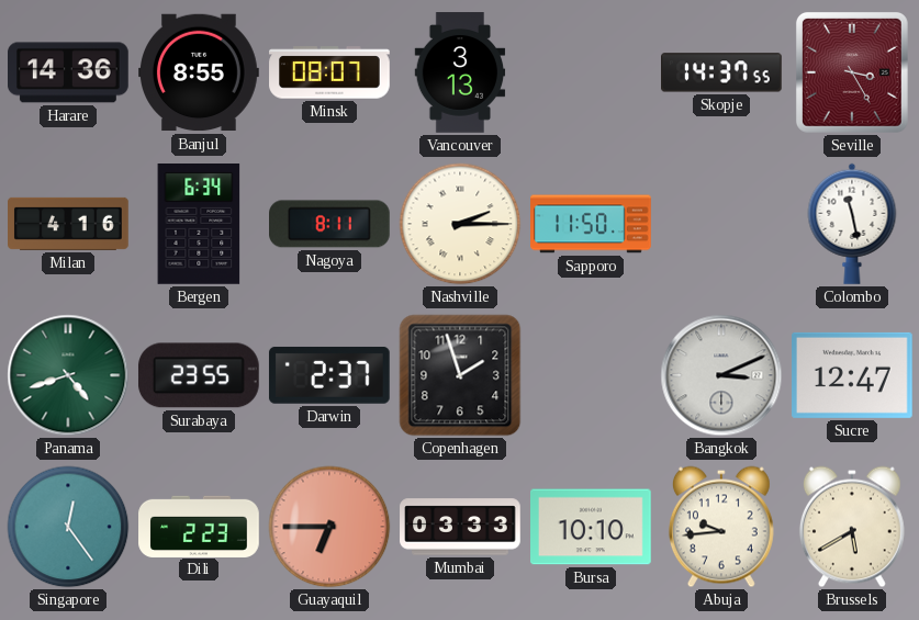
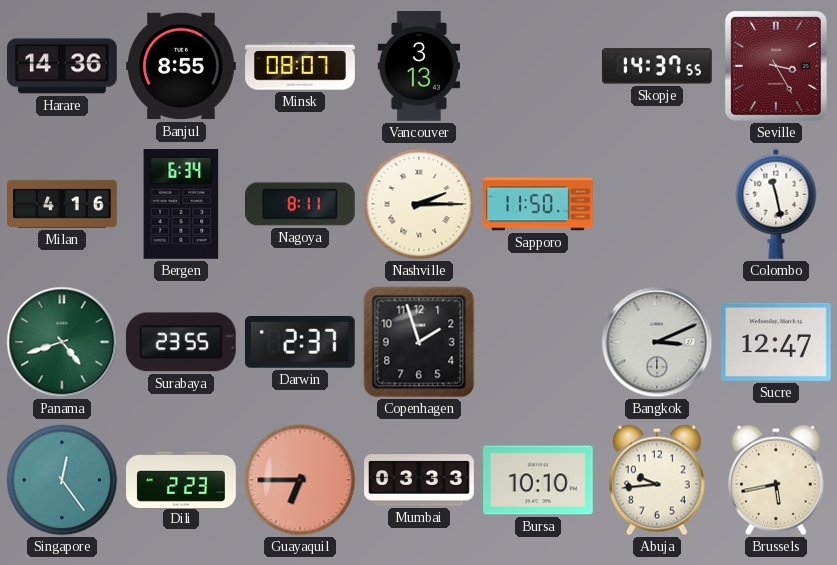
Brussels: 5:40 -> 5:43 (776, 480)
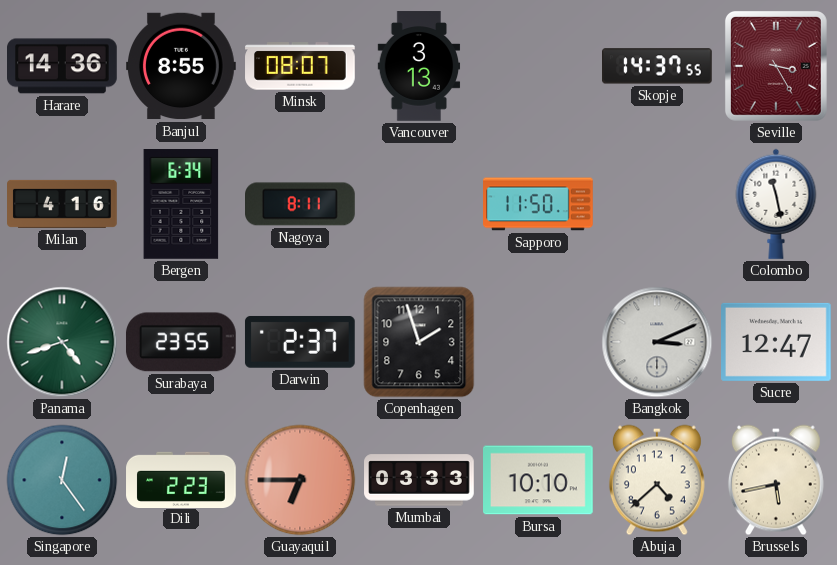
Nashville: 2:15 -> none (419, 204)
Abuja: 9:44 -> 4:38 (657, 480)
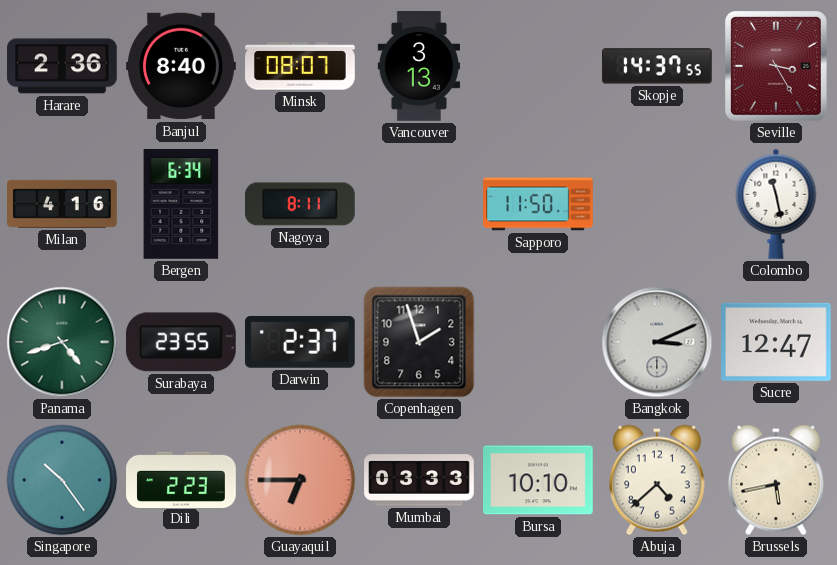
Harare: 14:36 -> 2:36 (63, 66)
Banjul: 8:55 -> 8:40 (182, 66)
Singapore: 12:24 -> 10:24 (62, 480)
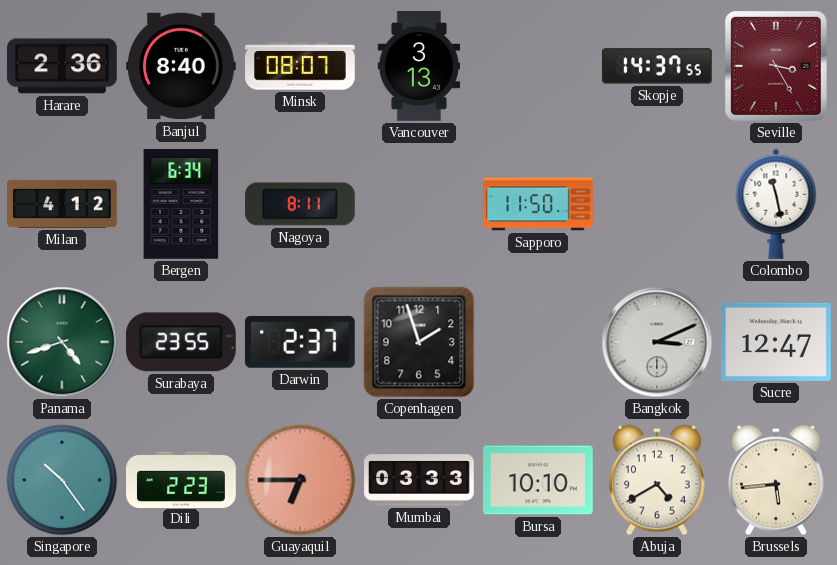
Milan: 4:16 -> 4:12 (62, 204)
Abuja: 4:38 -> 4:40 (657, 480)
Brussels: 5:43 -> 5:44 (776, 480)
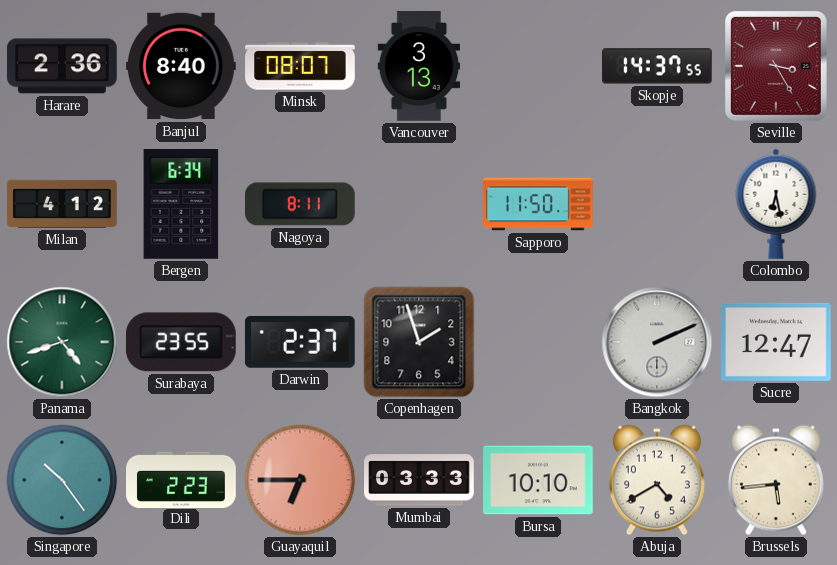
Colombo: 11:28 -> 6:28 (776, 204)
Bangkok: 3:11 -> 2:11 (657, 342)
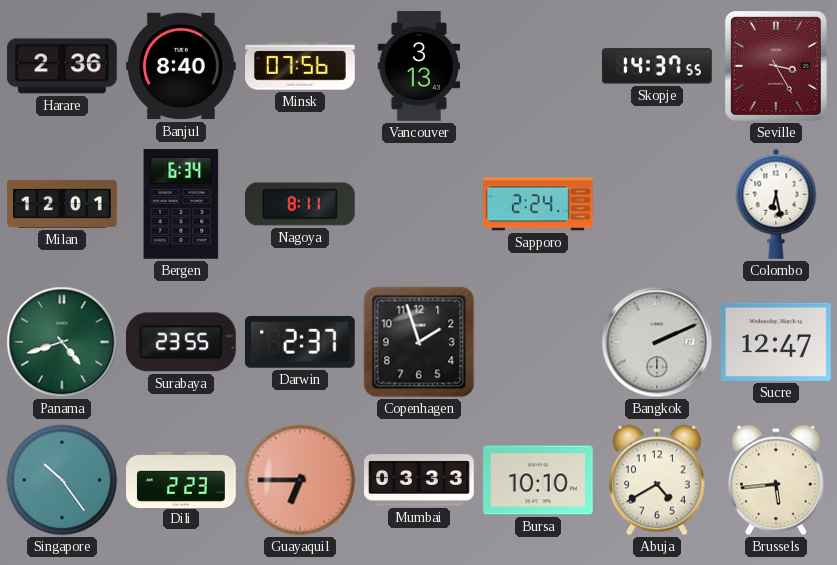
Minsk: 08:07 -> 07:56 (300, 66)
Milan: 4:12 -> 12:01 (62, 204)
Sapporo: 11:50 -> 2:24 (538, 204)
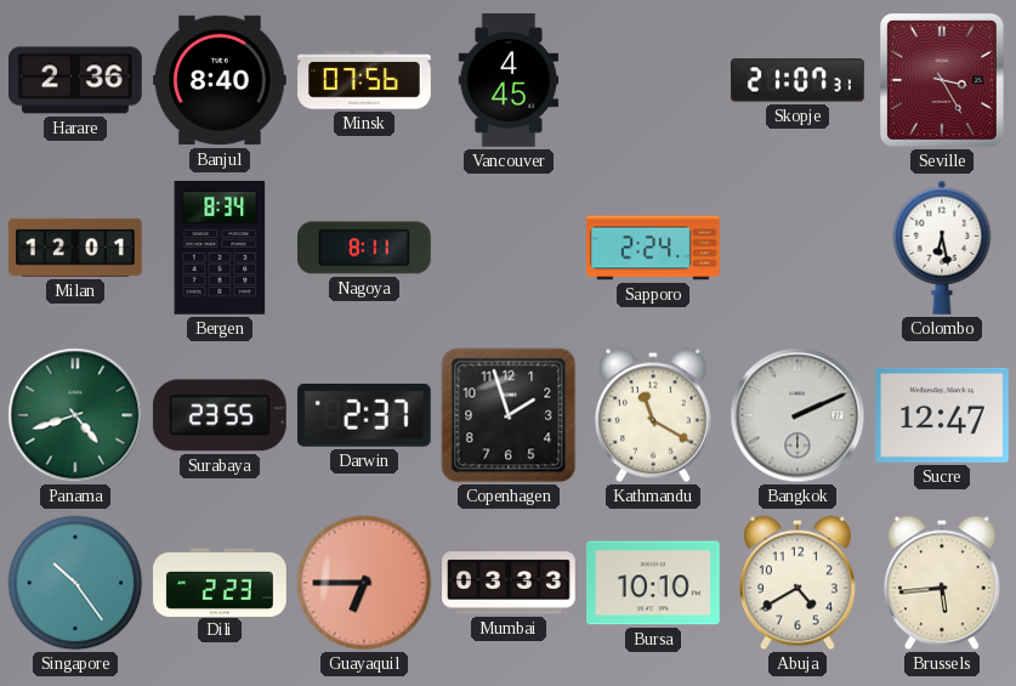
Vancouver: 3:13 -> 4:45 (509, 80)
Skopje: 14:37 -> 21:07 (799, 80)
Bergen: 6:34 -> 8:34 (220, 249)
Kathmandu: none -> 11:20 (653, 415)
